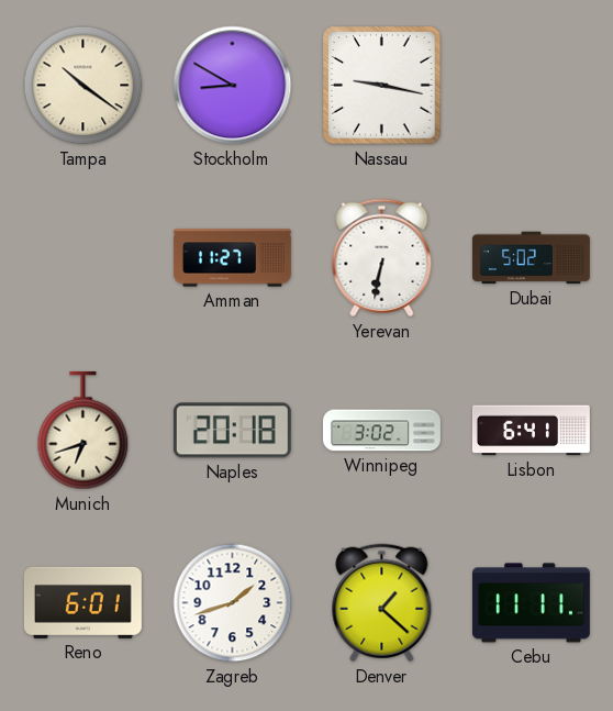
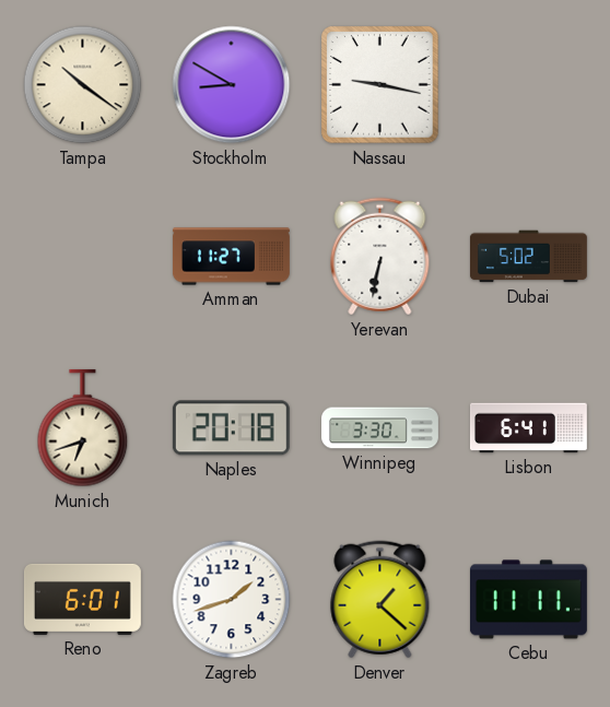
Winnipeg: 3:02 -> 3:30 (380, 428)
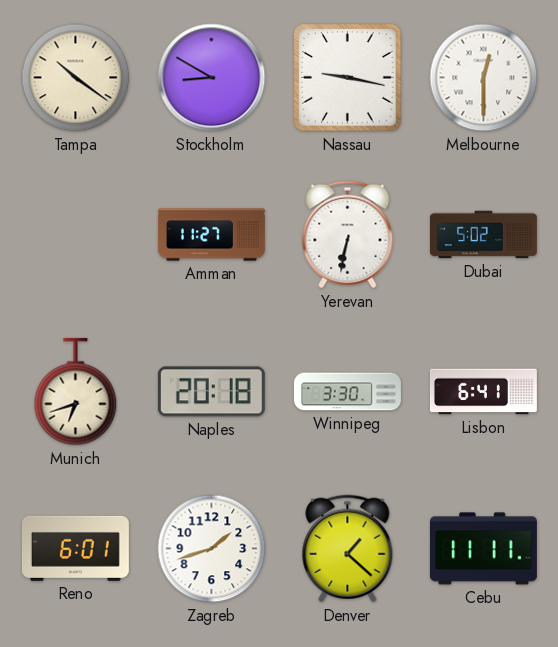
Melbourne: none -> 12:30 (484, 78)
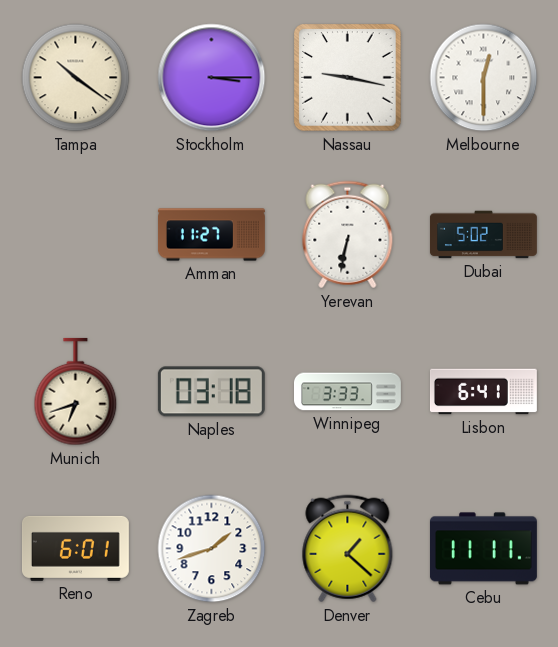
Stockholm: 8:50 -> 3:15 (212, 78)
Naples: 20:18 -> 03:18 (211, 392)
Winnipeg: 3:30 -> 3:33 (348, 392)
